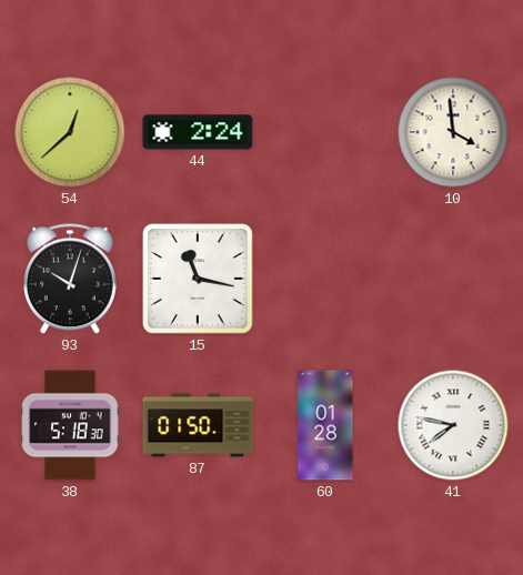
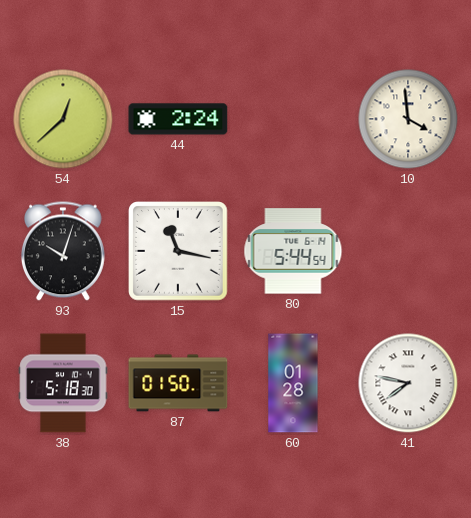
80: none -> 5:44 (293, 251)
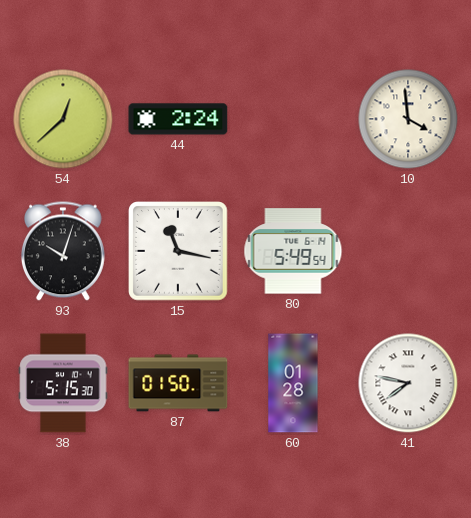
80: 5:44 -> 5:49 (293, 251)
38: 5:18 -> 5:15 (63, 383)
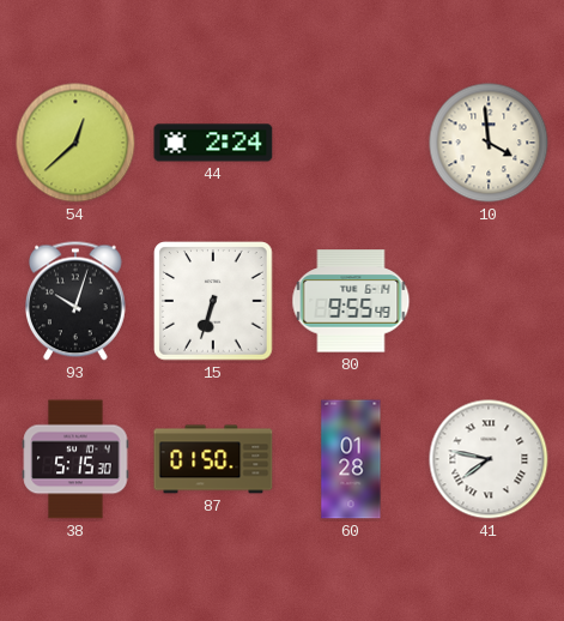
15: 11:17 -> 6:33 (213, 301)
80: 5:49 -> 9:55 (351, 301)
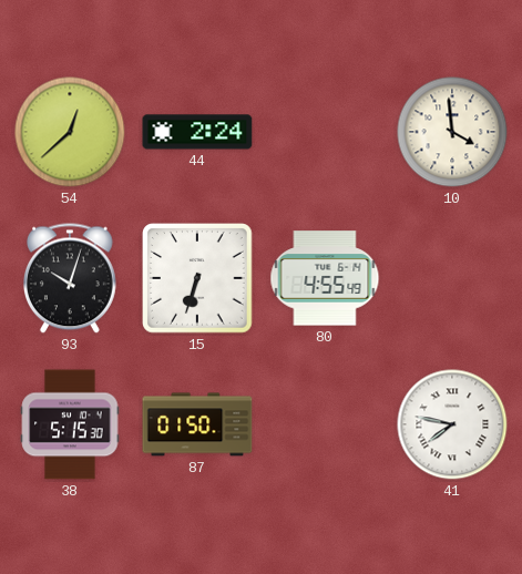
80: 9:55 -> 4:55 (325, 278)
60: 01:28 -> none (351, 459)
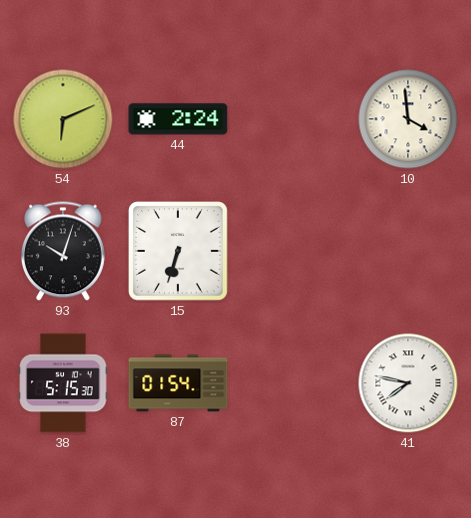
54: 12:38 -> 6:11 (63, 119)
80: 4:55 -> none (325, 278)
87: 01:50 -> 01:54 (178, 383)
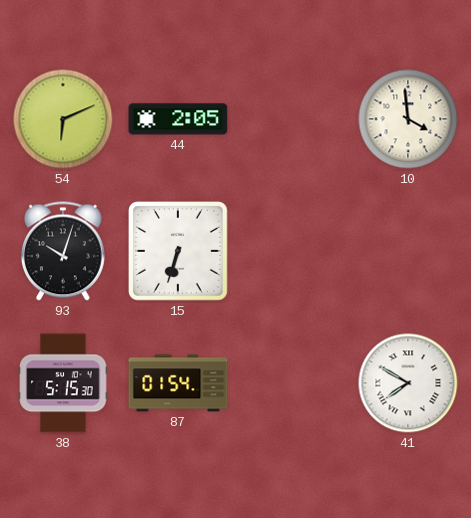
44: 2:24 -> 2:05 (178, 119)
41: 7:47 -> 7:50 (408, 383)
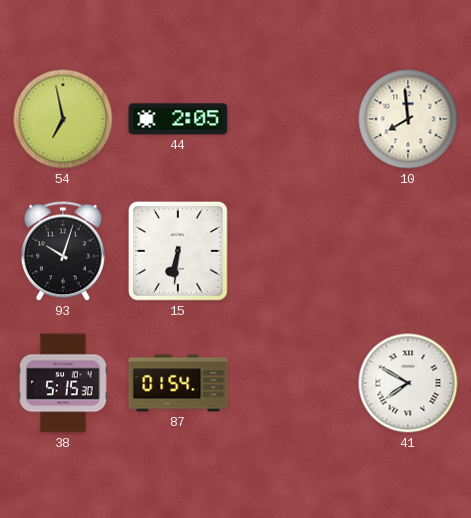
54: 6:11 -> 6:58 (63, 119)
10: 3:59 -> 7:59 (408, 119)
15: 6:33 -> 6:31 (178, 251)
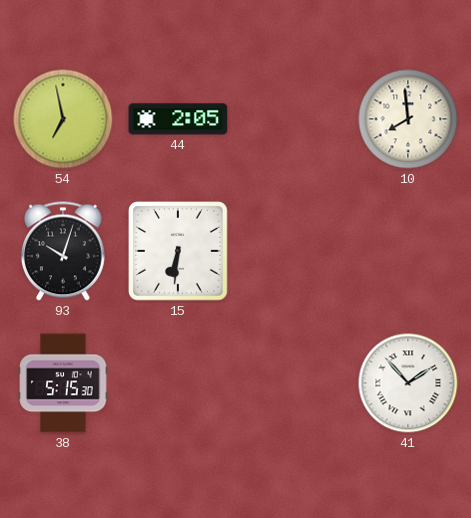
87: 01:54 -> none (178, 383)
41: 7:50 -> 1:53 (408, 383)
